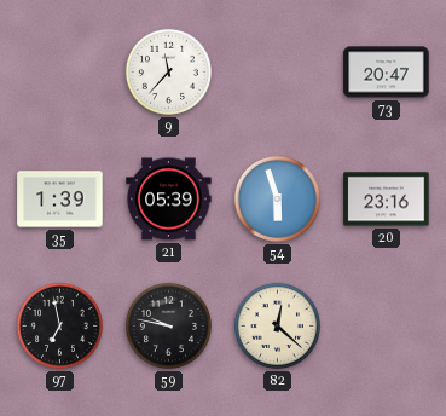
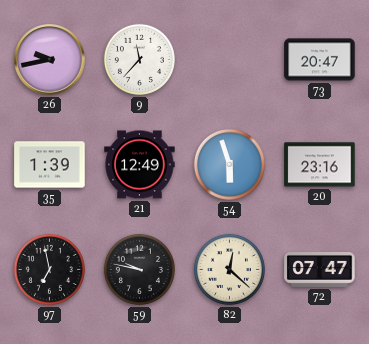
26: none -> 9:43 (50, 60)
21: 05:39 -> 12:49 (140, 165)
72: none -> 07:47 (320, 270)
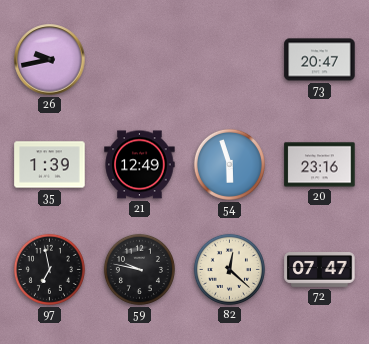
9: 11:37 -> none (139, 59)
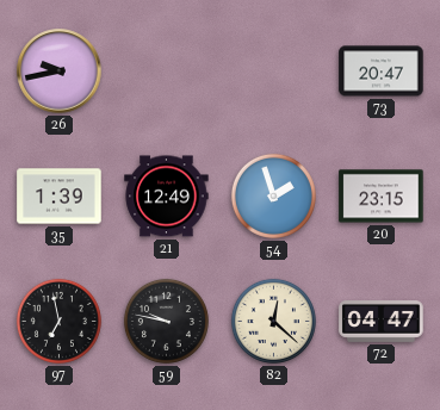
54: 5:57 -> 1:57 (273, 195)
20: 23:16 -> 23:15 (382, 197)
72: 07:47 -> 04:47 (382, 322)
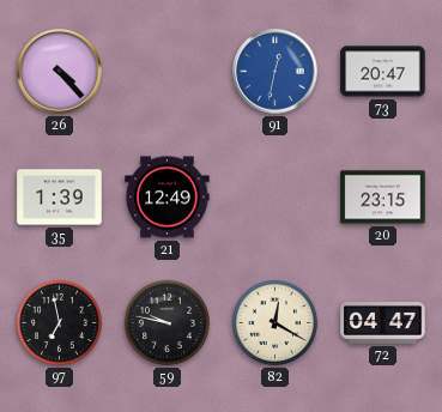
26: 9:43 -> 4:23 (60, 72)
91: none -> 12:32 (276, 72)
54: 1:57 -> none (273, 195)
82: 12:22 -> 12:20 (274, 322)
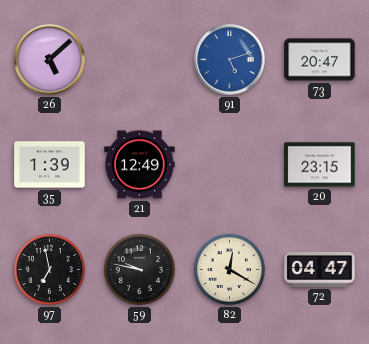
26: 4:23 -> 5:08 (50, 60)
91: 12:32 -> 5:12 (230, 60)
